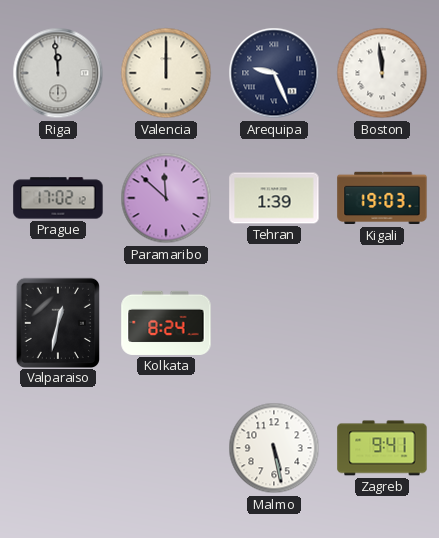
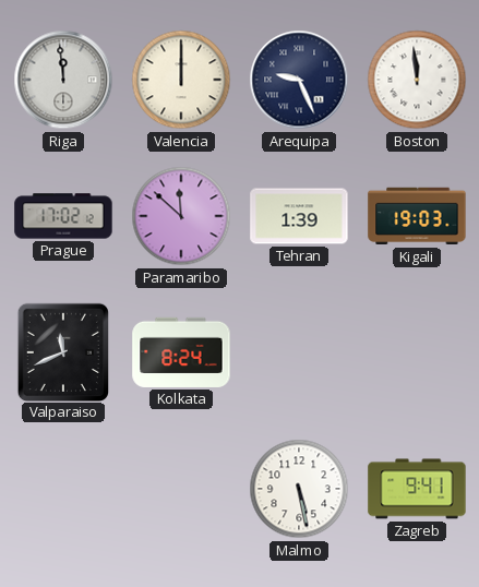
Valparaiso: 12:32 -> 11:41 (62, 351)
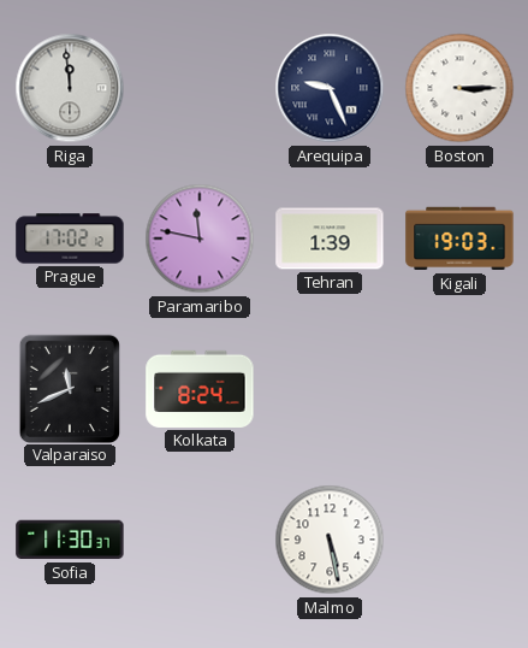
Valencia: 12:00 -> none (181, 80)
Boston: 11:59 -> 3:15 (459, 88)
Paramaribo: 11:52 -> 11:47 (200, 238)
Sofia: none -> 11:30 (70, 540)
Zagreb: 9:41 -> none (417, 489)
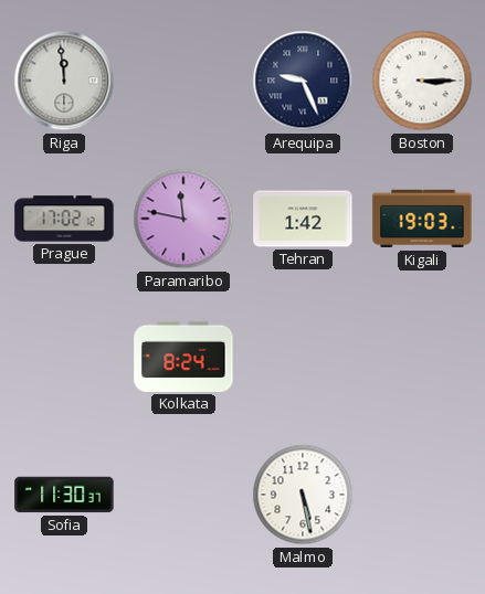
Tehran: 1:39 -> 1:42 (303, 219)
Valparaiso: 11:41 -> none (69, 388)
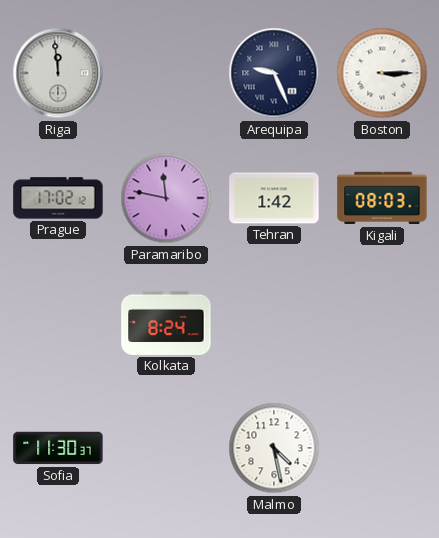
Kigali: 19:03 -> 08:03 (382, 198)
Malmo: 5:28 -> 4:28 (274, 448)
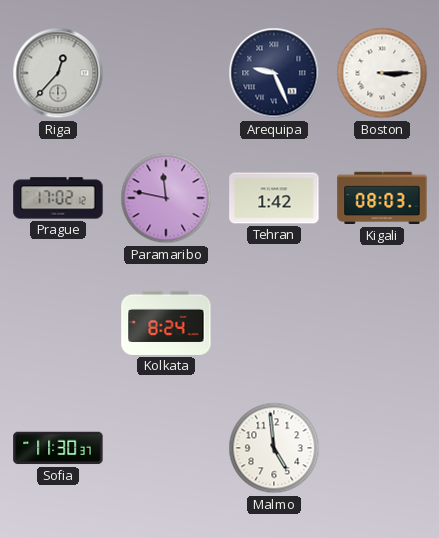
Riga: 11:59 -> 12:37 (58, 73)
Malmo: 4:28 -> 4:59 (274, 448)
